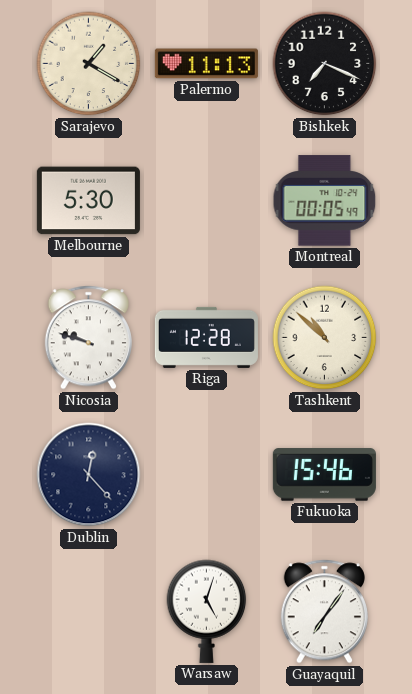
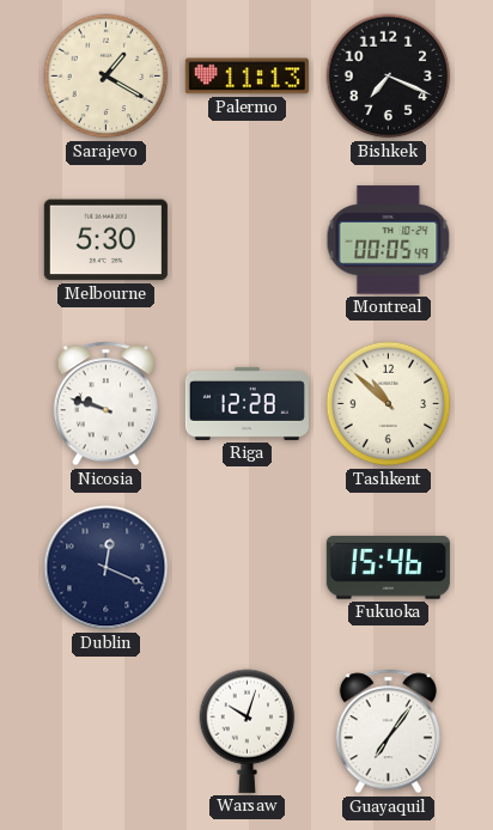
Dublin: 12:23 -> 12:19 (106, 568)
Warsaw: 5:03 -> 10:03 (248, 731)
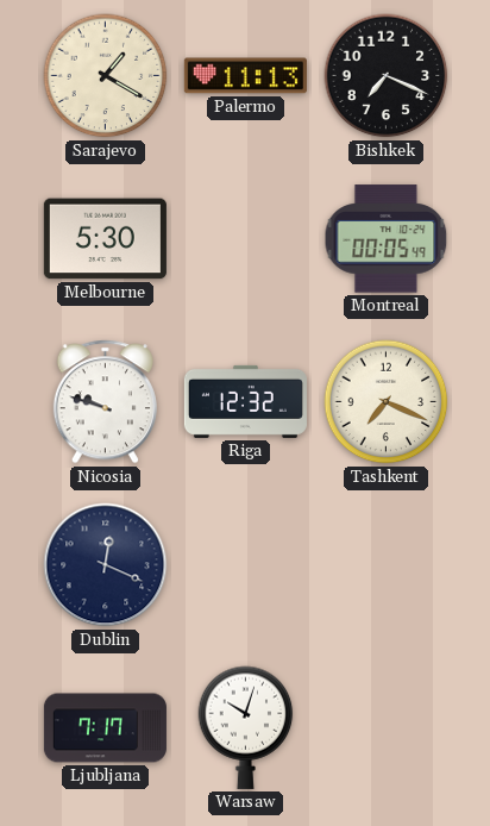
Riga: 12:28 -> 12:32 (245, 401)
Tashkent: 10:52 -> 7:19 (387, 402)
Fukuoka: 15:46 -> none (388, 568)
Ljubljana: none -> 7:17 (105, 728)
Guayaquil: 7:06 -> none (388, 732)
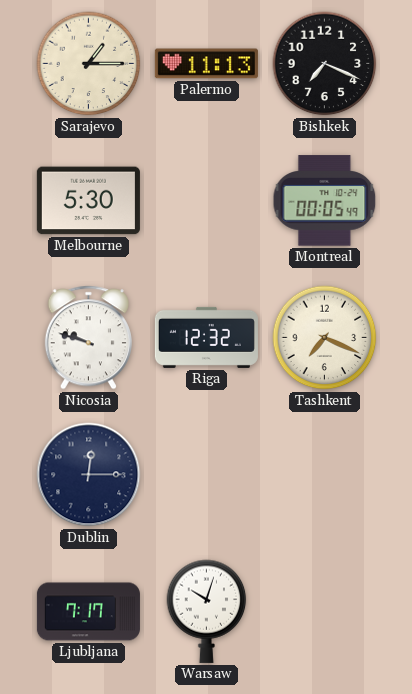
Sarajevo: 1:20 -> 1:15 (89, 64)
Dublin: 12:19 -> 12:15 (89, 475)
